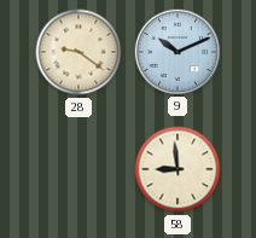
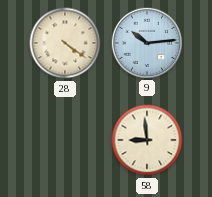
28: 9:21 -> 4:21 (65, 43)
9: 10:11 -> 10:14 (146, 42)
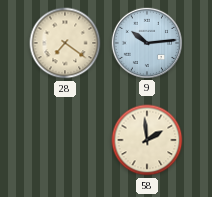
28: 4:21 -> 7:21 (65, 43)
58: 8:59 -> 1:59 (147, 140)
